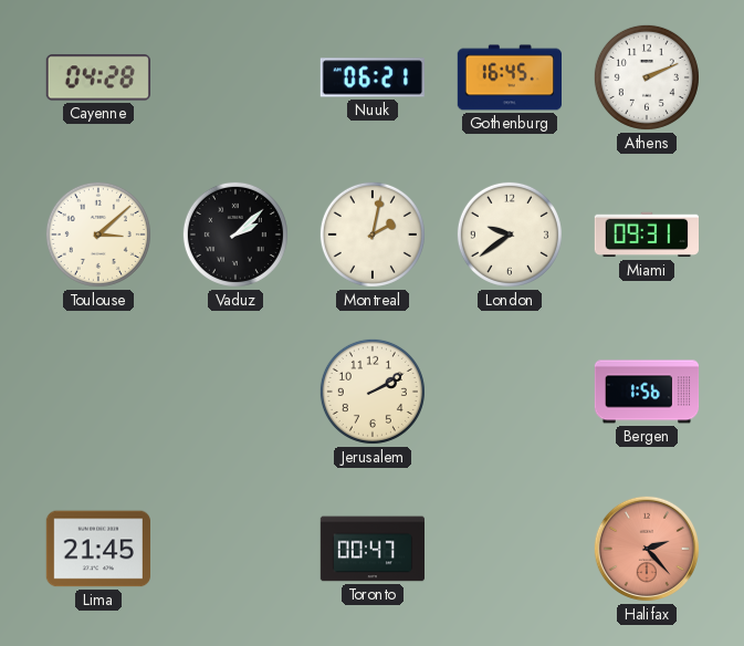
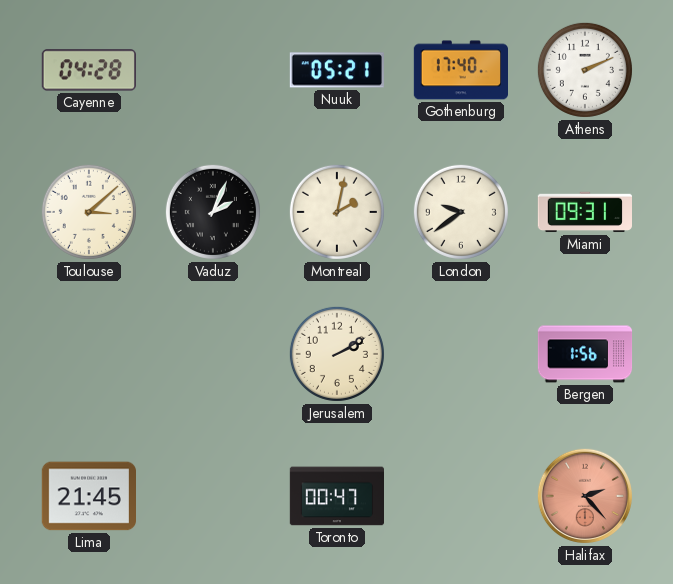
Nuuk: 06:21 -> 05:21 (337, 70)
Gothenburg: 16:45 -> 17:40 (460, 70)
Vaduz: 2:08 -> 2:04 (213, 212)
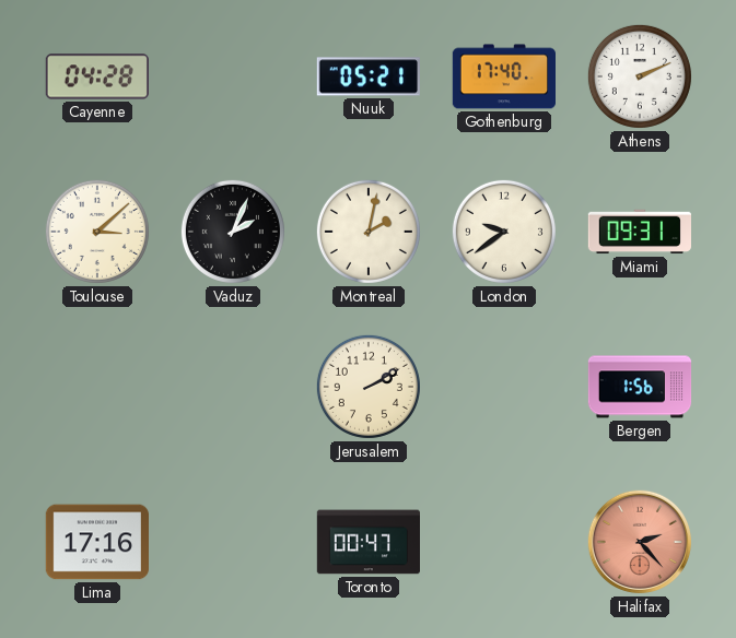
Lima: 21:45 -> 17:16 (96, 542)
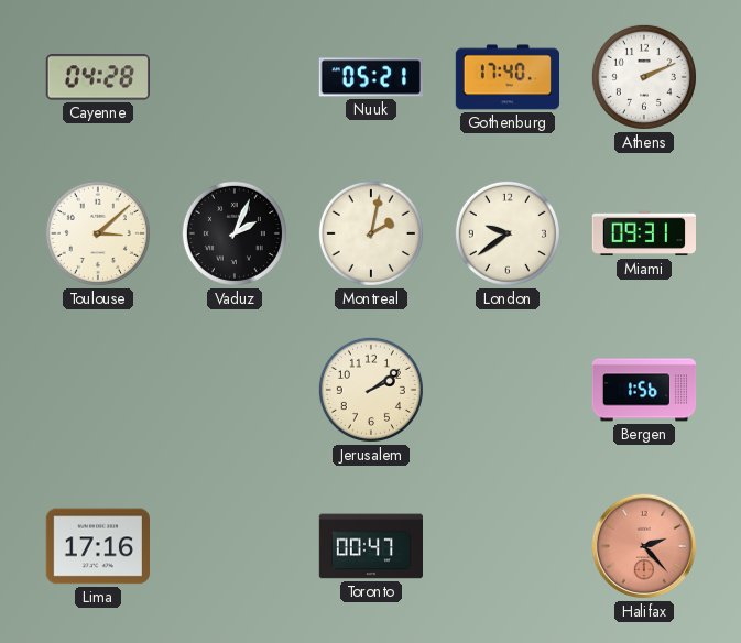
Jerusalem: 2:10 -> 2:09 (371, 390)
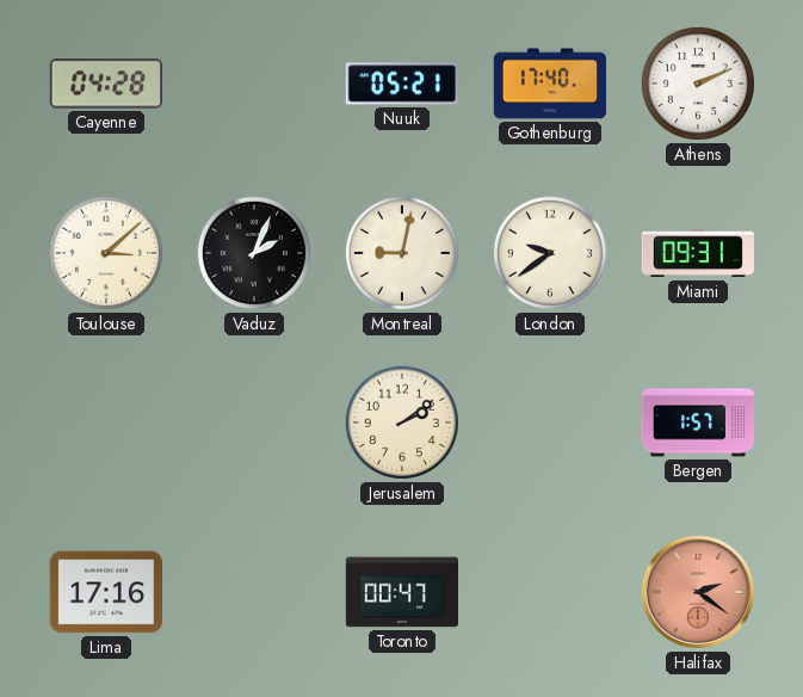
Montreal: 2:02 -> 9:02 (402, 253)
Bergen: 1:56 -> 1:57 (698, 422)
Halifax: 2:23 -> 2:21 (698, 592)
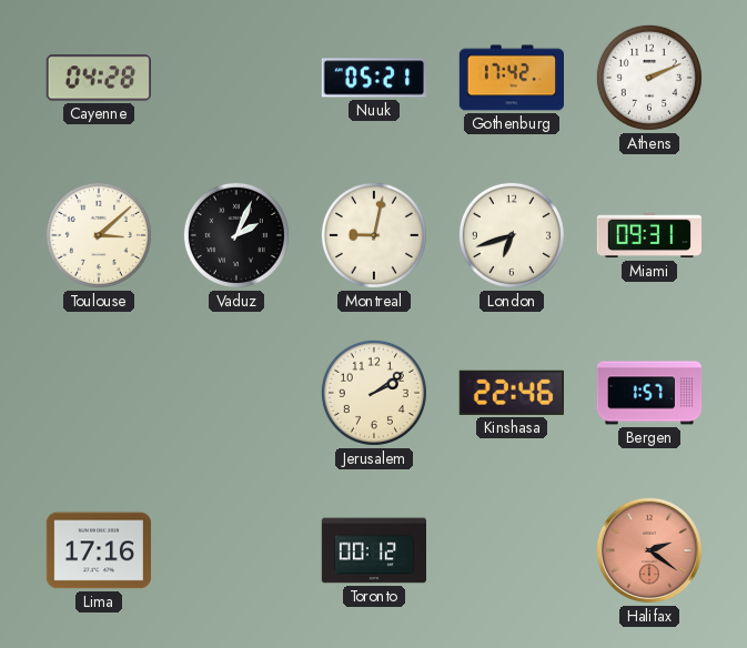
Gothenburg: 17:40 -> 17:42 (511, 78)
London: 9:39 -> 6:42 (512, 235)
Kinshasa: none -> 22:46 (512, 393)
Toronto: 00:47 -> 00:12 (373, 550)
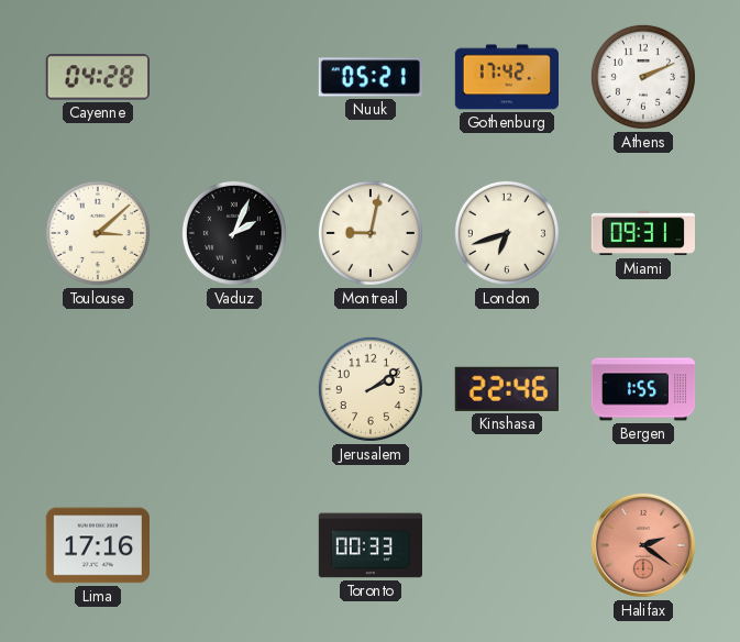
Bergen: 1:57 -> 1:55 (643, 389)
Toronto: 00:12 -> 00:33 (369, 545)
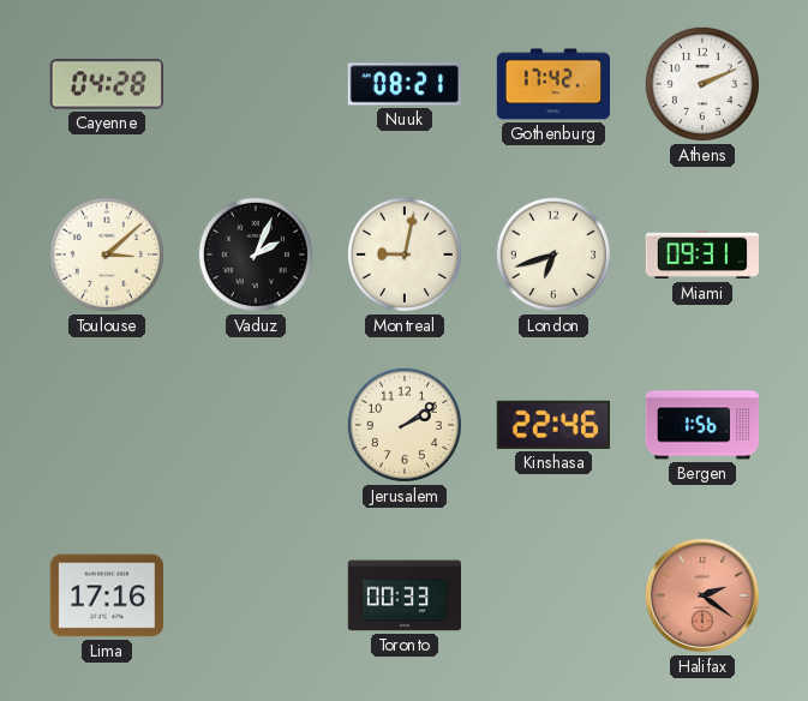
Nuuk: 05:21 -> 08:21 (405, 84)
Bergen: 1:55 -> 1:56 (702, 425)
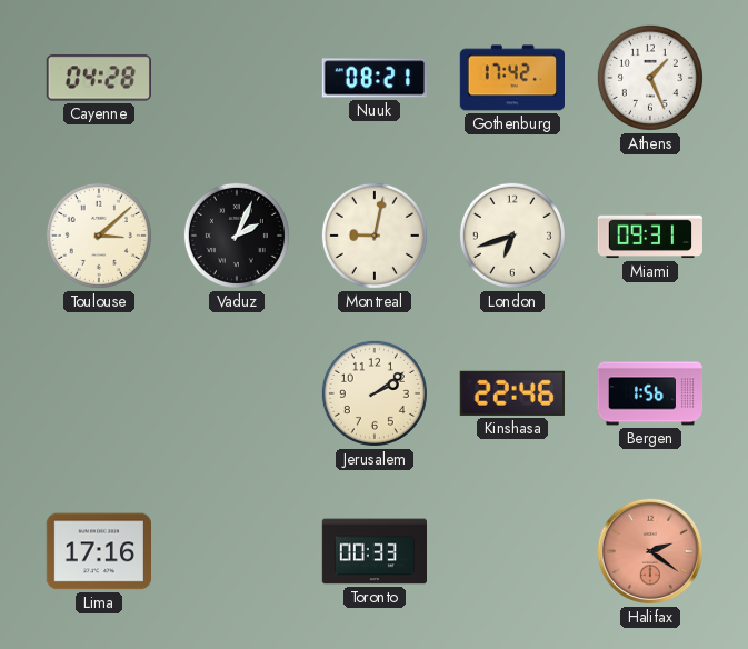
Athens: 2:11 -> 1:26 (650, 78)
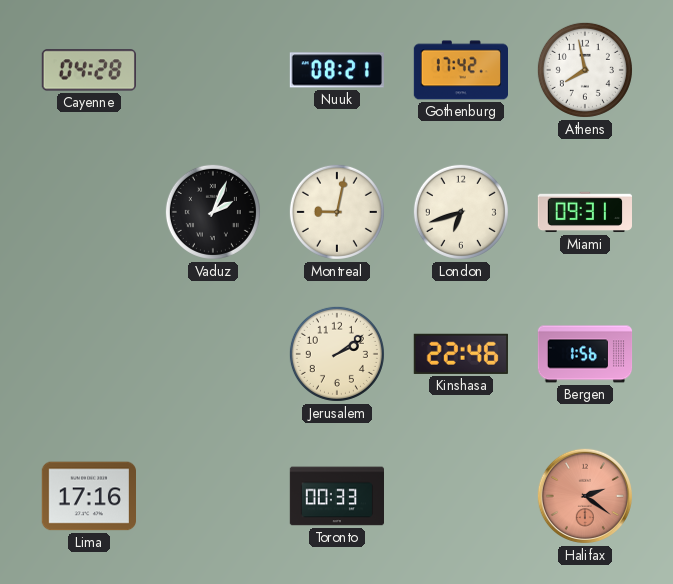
Athens: 1:26 -> 7:58 (585, 70)
Toulouse: 3:08 -> none (99, 236)
